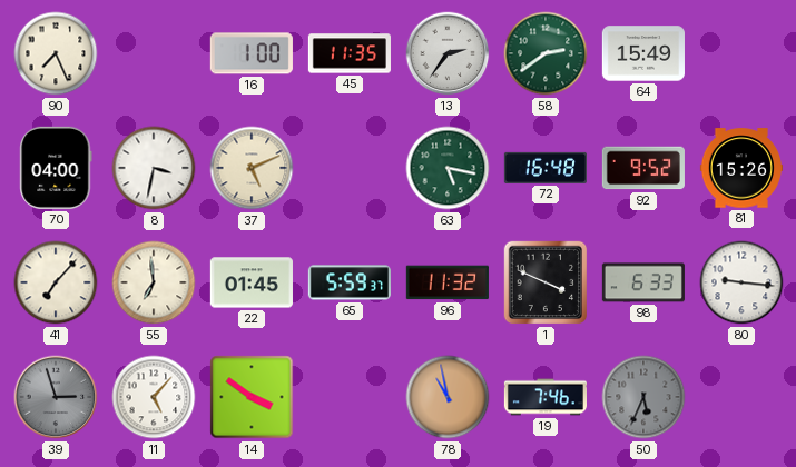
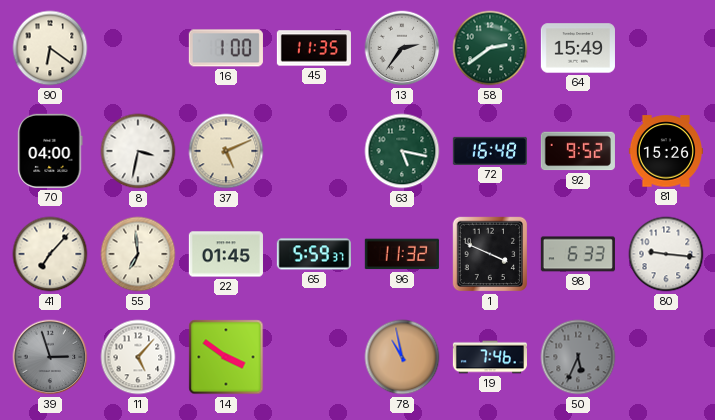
90: 7:26 -> 6:21 (50, 48)
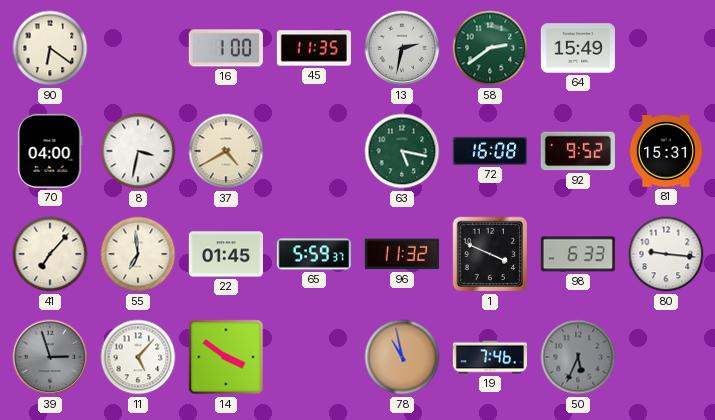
13: 2:36 -> 2:32 (402, 48)
37: 5:11 -> 4:40 (226, 151)
72: 16:48 -> 16:08 (490, 151)
81: 15:26 -> 15:31 (666, 151)
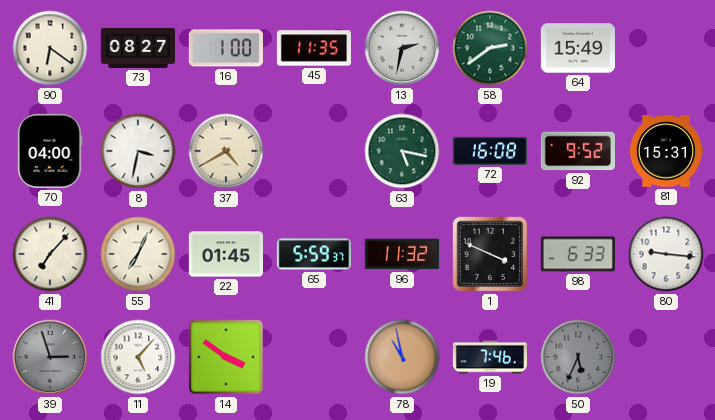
73: none -> 08:27 (138, 48)
55: 6:59 -> 7:04 (138, 254)
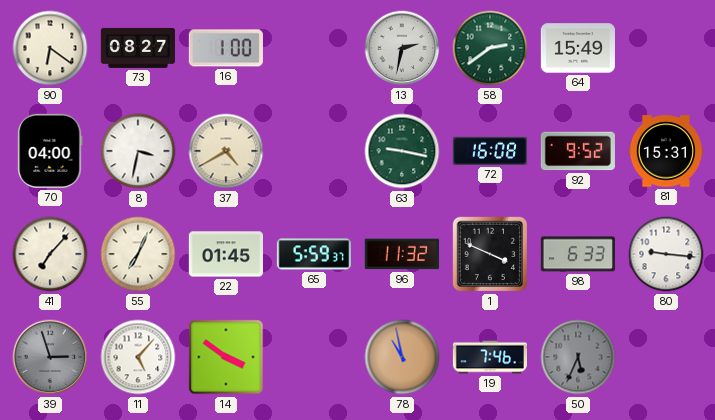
45: 11:35 -> none (313, 48)
63: 5:17 -> 9:17 (402, 151)
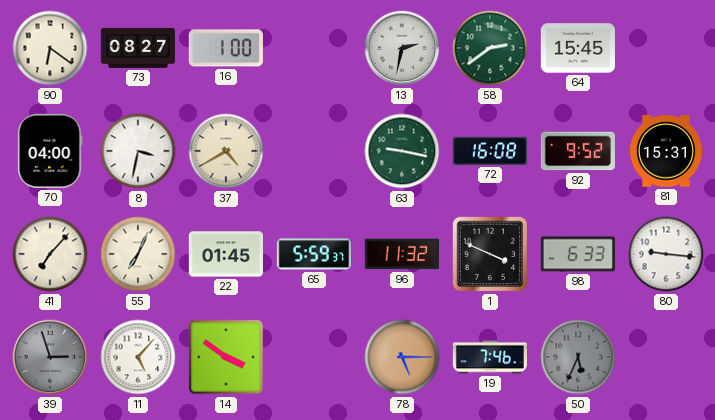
64: 15:49 -> 15:45 (578, 48)
78: 10:58 -> 5:15 (402, 357)
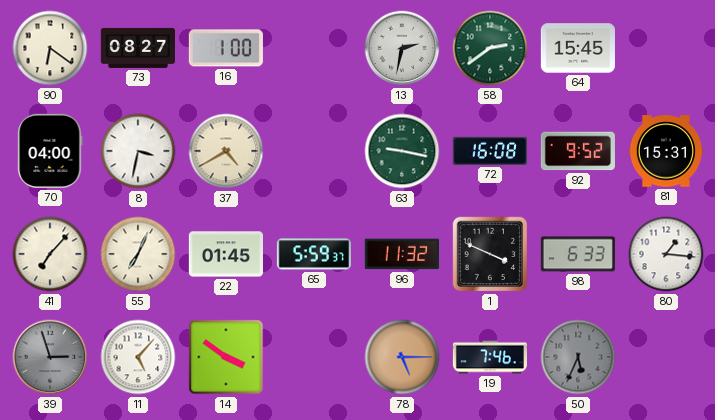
80: 9:16 -> 1:16 (666, 254)
